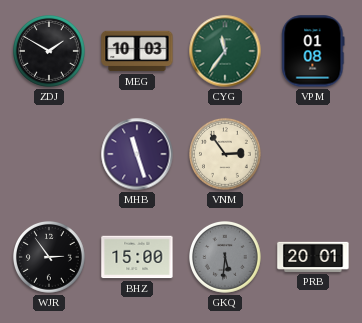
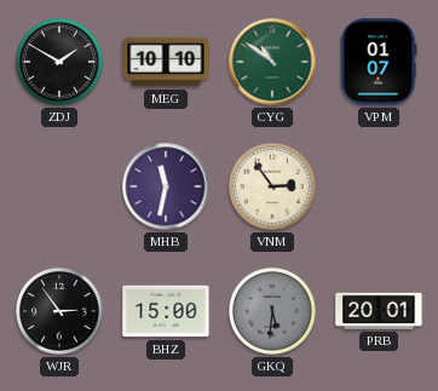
MEG: 10:03 -> 10:10 (166, 62)
CYG: 11:36 -> 10:51 (272, 62)
VPM: 01:08 -> 01:07 (379, 62)
MHB: 11:27 -> 11:32 (166, 186)
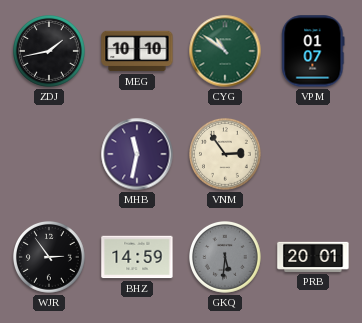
ZDJ: 1:50 -> 1:43 (50, 52)
BHZ: 15:00 -> 14:59 (137, 257)
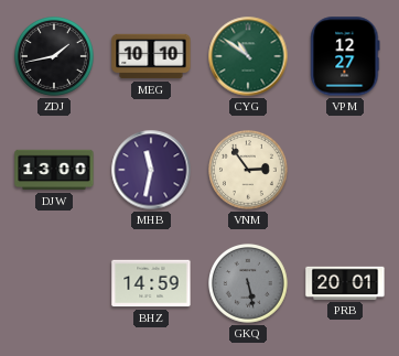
VPM: 01:07 -> 12:27 (345, 56)
DJW: none -> 13:00 (54, 170)
WJR: 2:54 -> none (50, 258)
GKQ: 5:31 -> 5:28 (249, 284)
